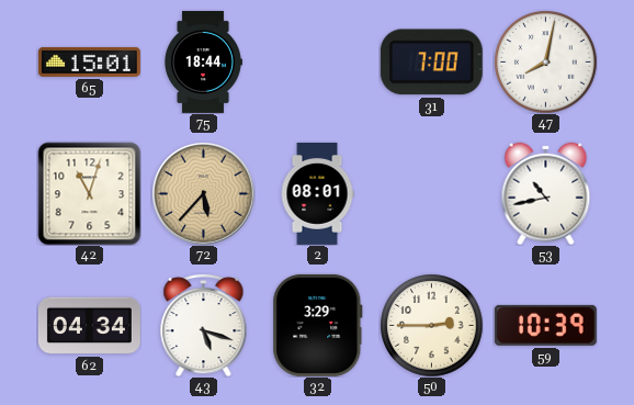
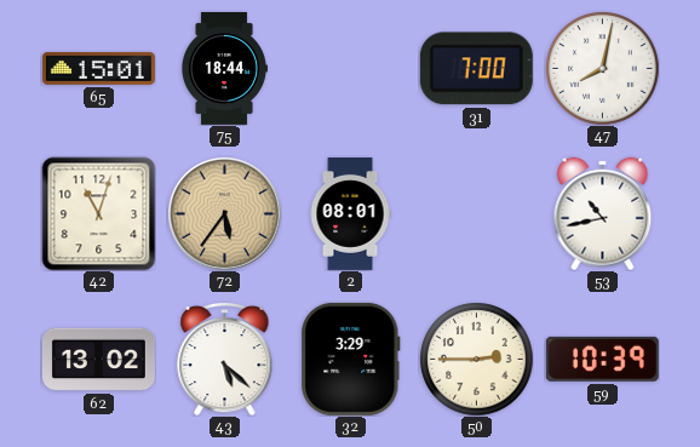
72: 5:37 -> 5:36 (225, 214)
62: 04:34 -> 13:02 (98, 360)
43: 5:18 -> 5:22 (225, 359)
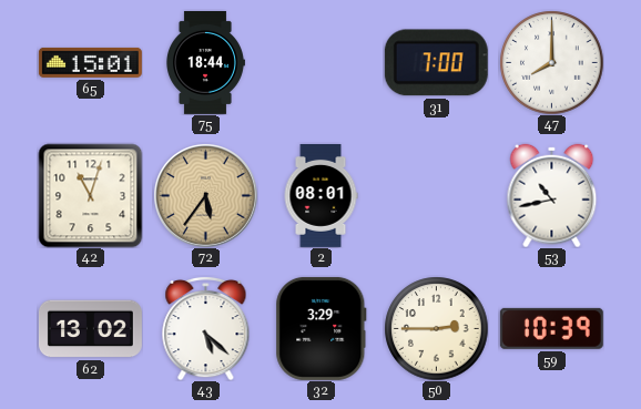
47: 8:02 -> 8:00 (551, 62)
